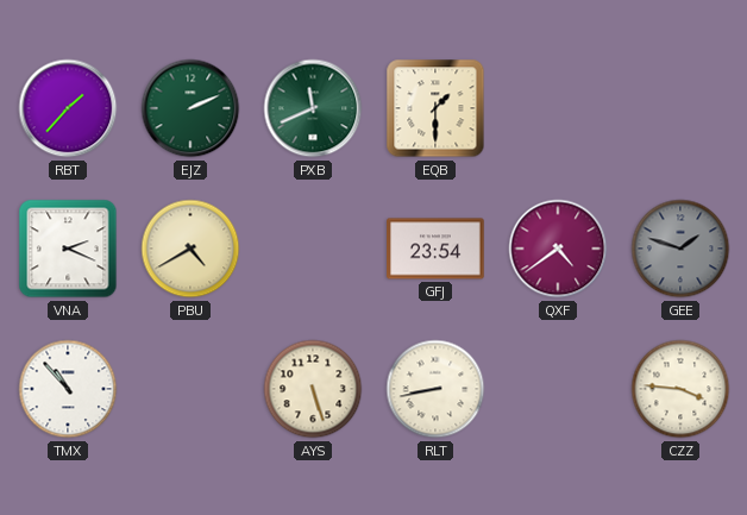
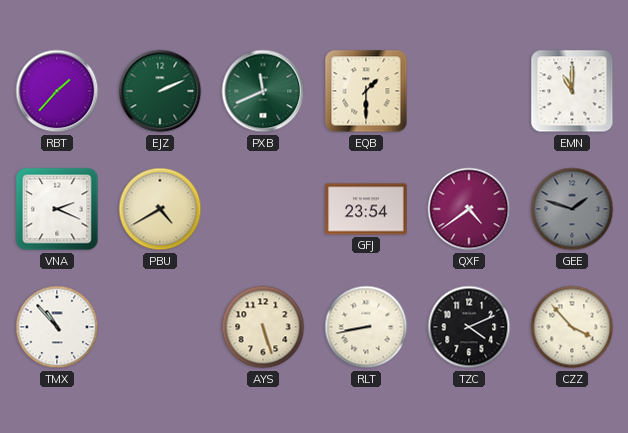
EMN: none -> 11:00 (572, 91)
TZC: none -> 4:11 (469, 327)
CZZ: 3:46 -> 3:53 (572, 327)
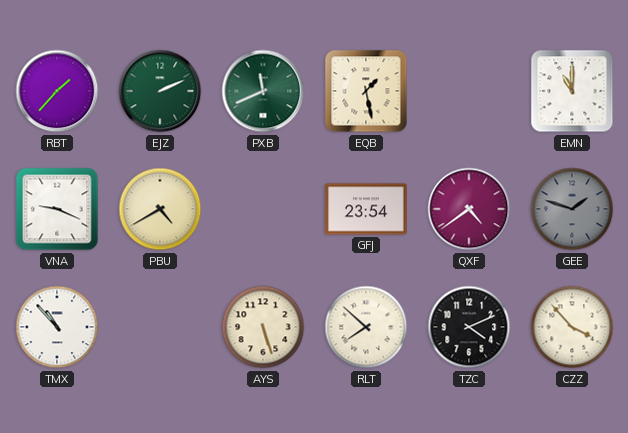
EQB: 1:30 -> 1:28 (366, 91)
VNA: 2:19 -> 9:19 (57, 209)
RLT: 8:43 -> 7:52 (366, 327)
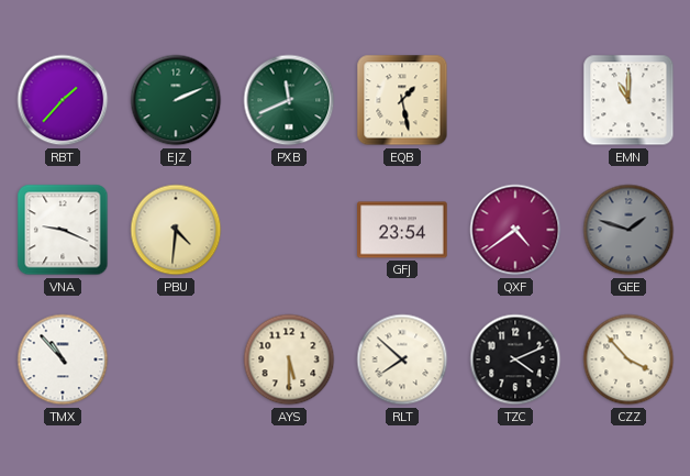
PBU: 4:40 -> 4:31 (176, 230)
AYS: 5:27 -> 5:30 (289, 359)
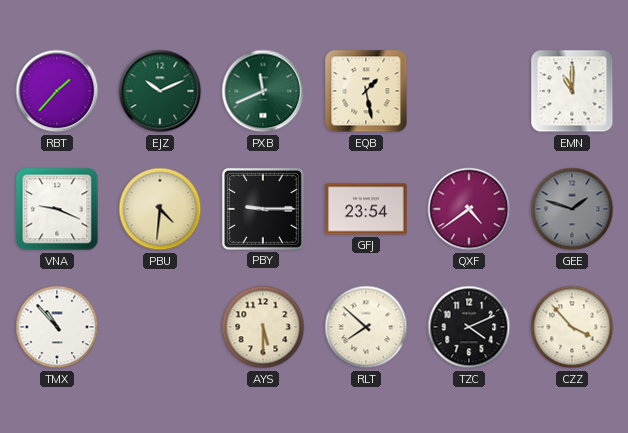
EJZ: 2:11 -> 10:11 (160, 91)
PBY: none -> 9:15 (263, 209)
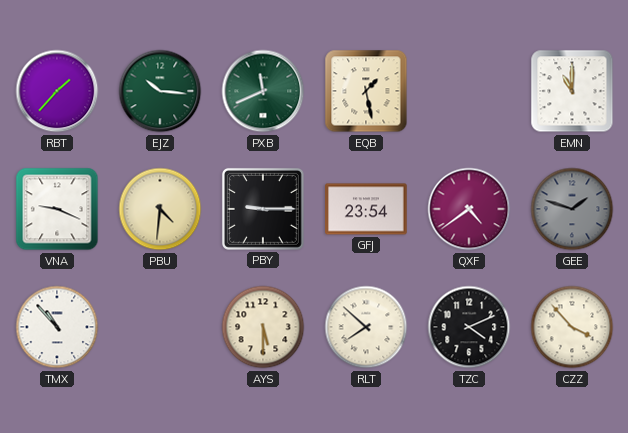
EJZ: 10:11 -> 10:16 (160, 91)
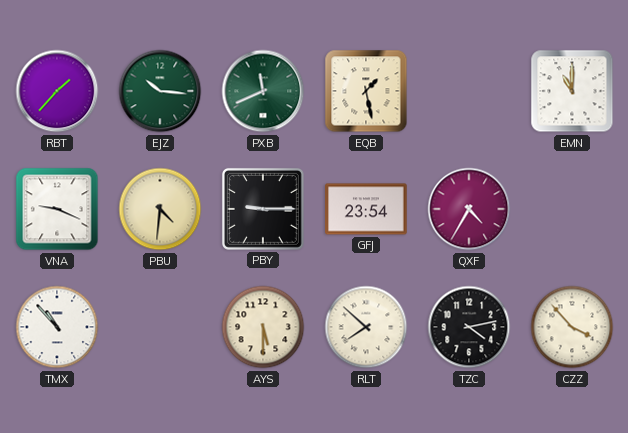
QXF: 4:39 -> 4:35 (469, 209)
GEE: 1:48 -> none (572, 209)
TZC: 4:11 -> 4:13 (469, 327)
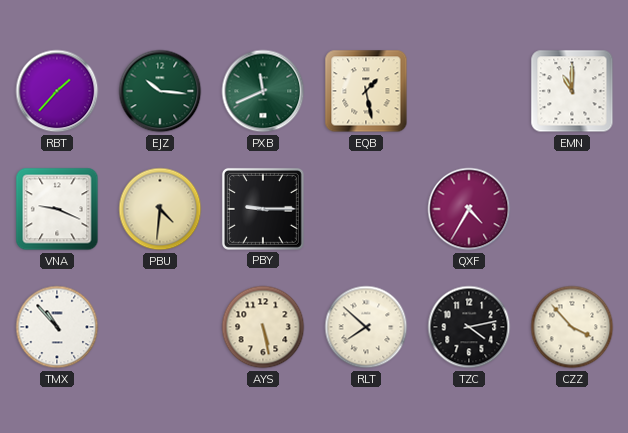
GFJ: 23:54 -> none (366, 209)
AYS: 5:30 -> 5:28 (263, 327)
